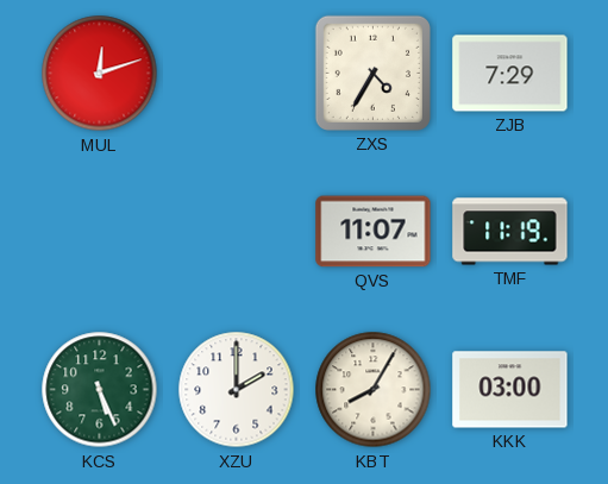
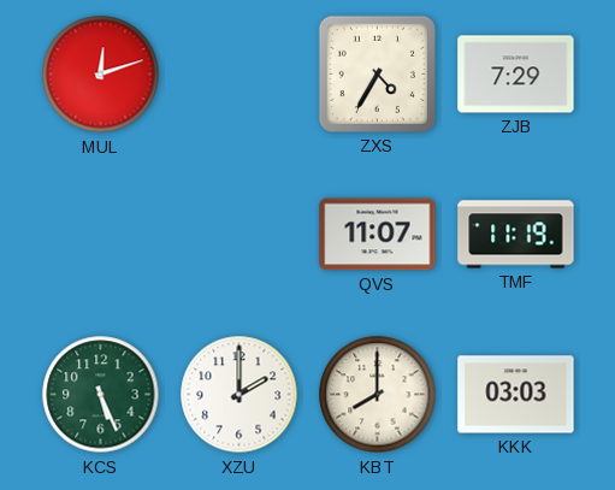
KBT: 8:05 -> 8:00 (378, 395)
KKK: 03:00 -> 03:03 (516, 395)
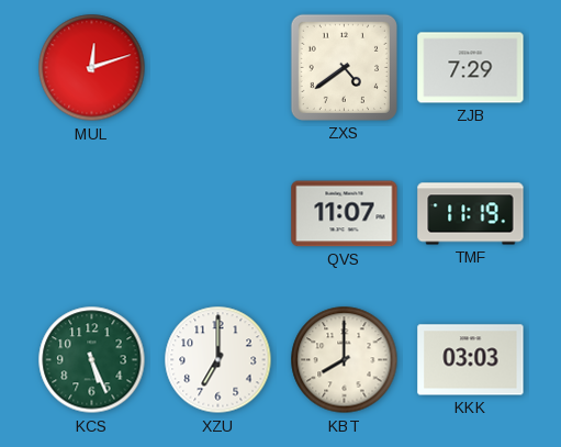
ZXS: 4:35 -> 4:39 (344, 67)
XZU: 2:00 -> 7:00 (218, 360)
